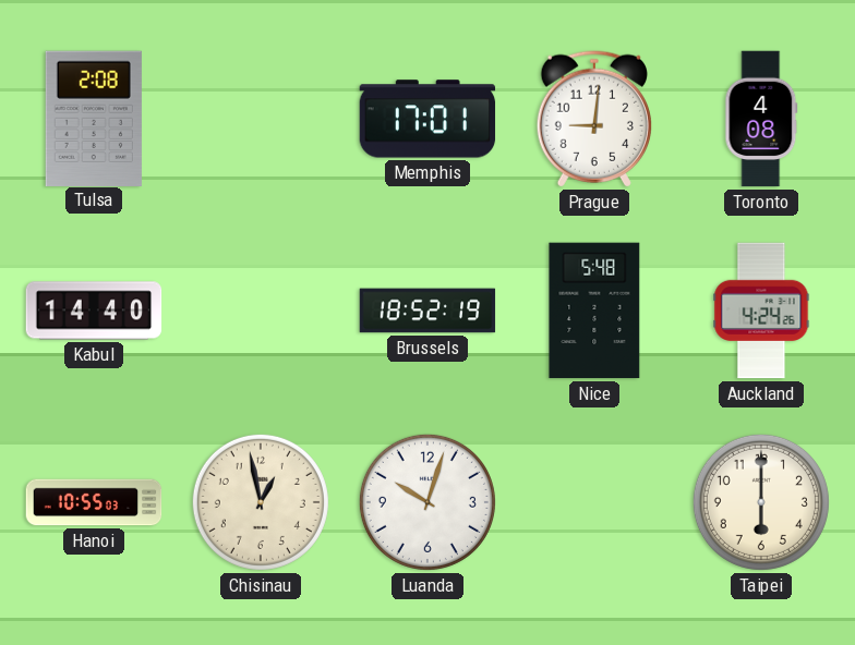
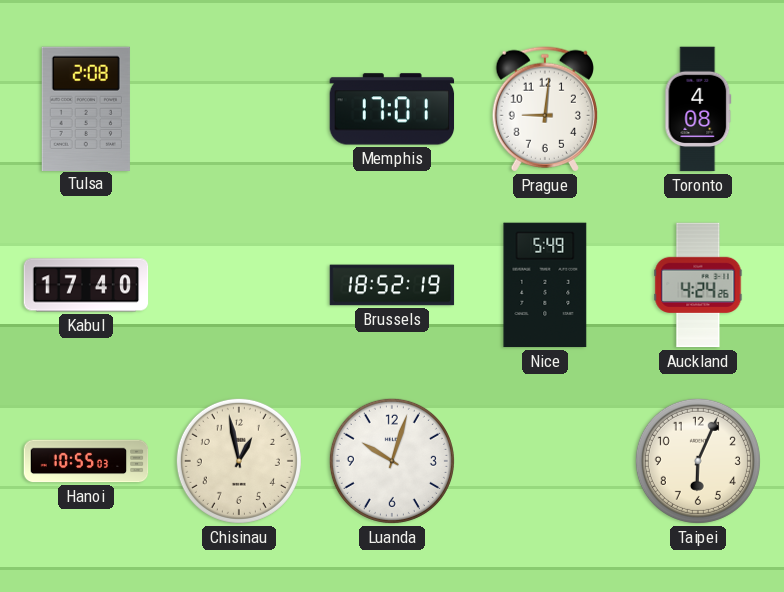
Kabul: 14:40 -> 17:40 (86, 285)
Nice: 5:48 -> 5:49 (545, 285)
Taipei: 6:00 -> 6:04 (698, 461)
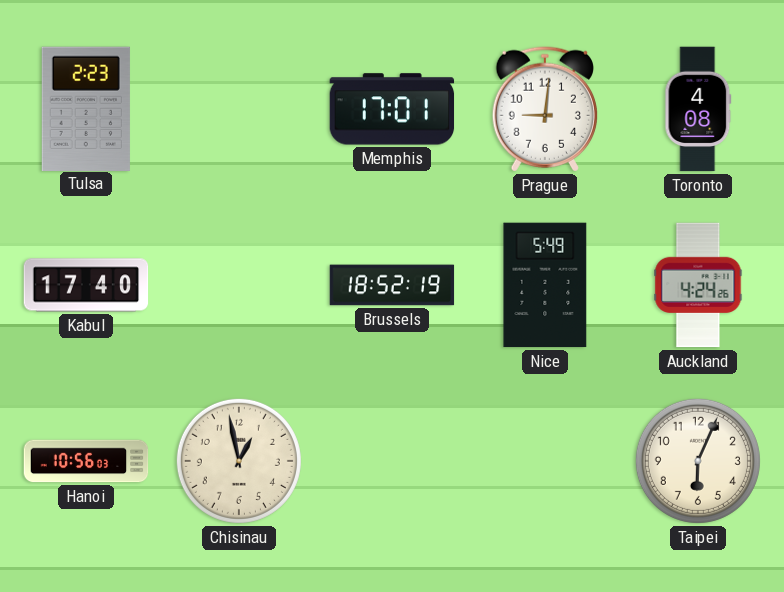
Tulsa: 2:08 -> 2:23 (86, 108)
Hanoi: 10:55 -> 10:56 (86, 461)
Luanda: 10:03 -> none (392, 461)
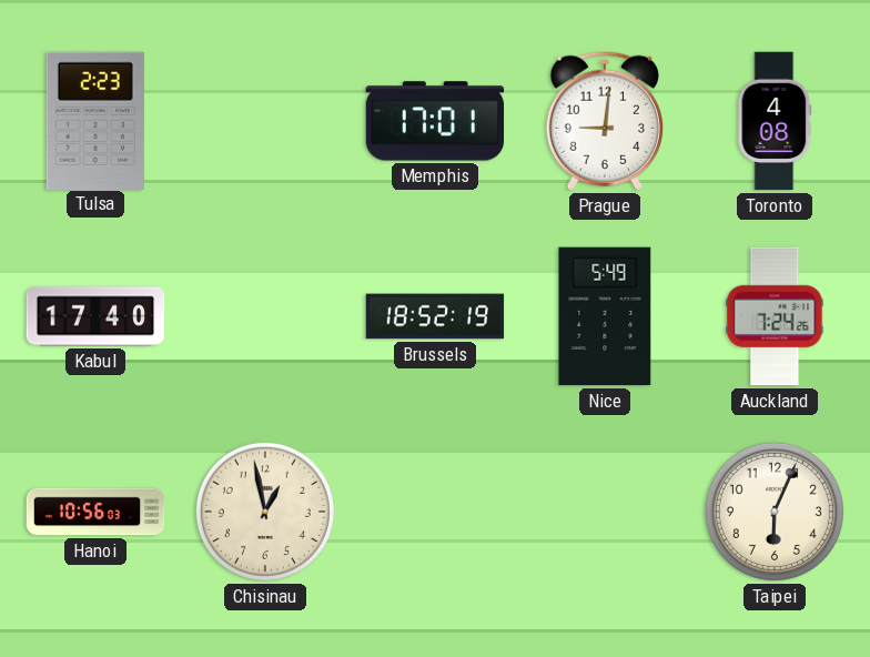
Auckland: 4:24 -> 7:24 (775, 316)
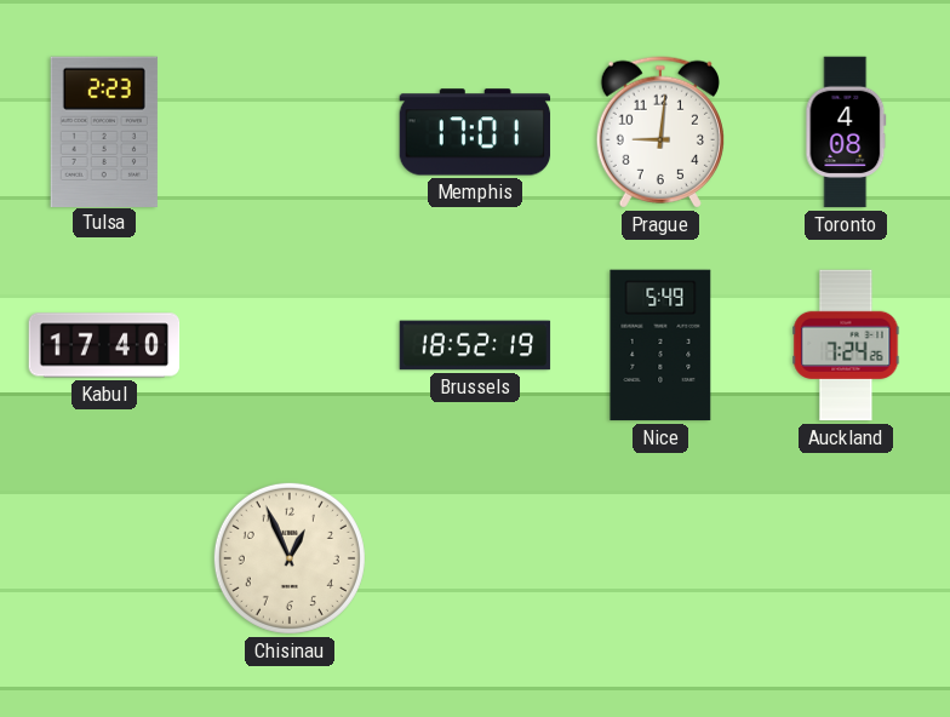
Hanoi: 10:56 -> none (95, 512)
Chisinau: 12:58 -> 12:56 (290, 558)
Taipei: 6:04 -> none (775, 512)
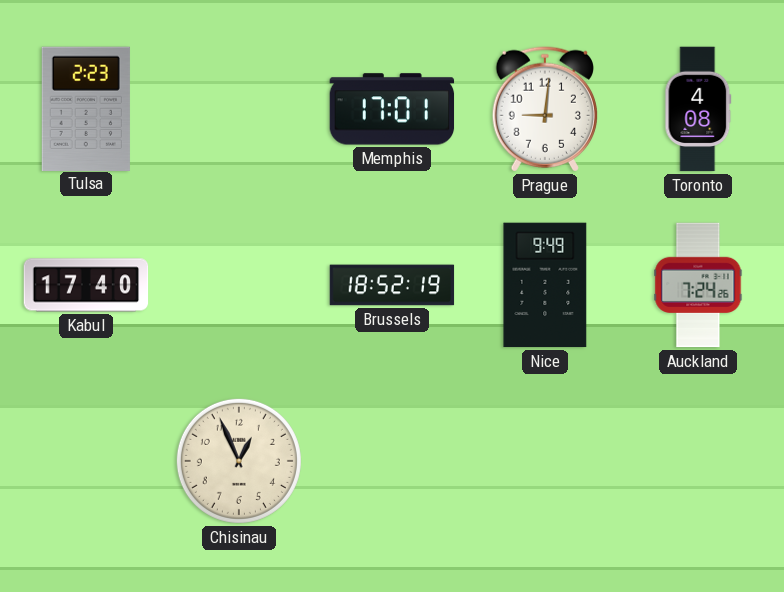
Nice: 5:49 -> 9:49 (545, 285)
